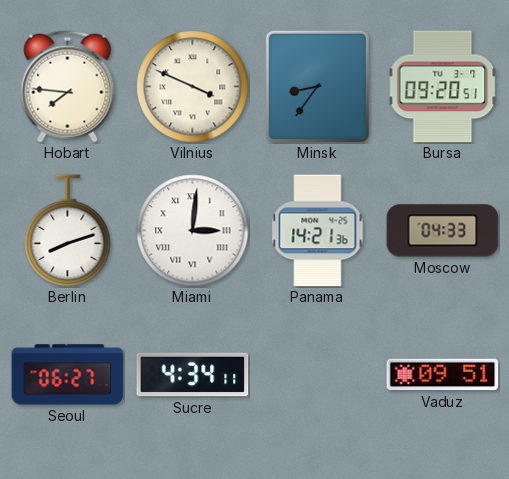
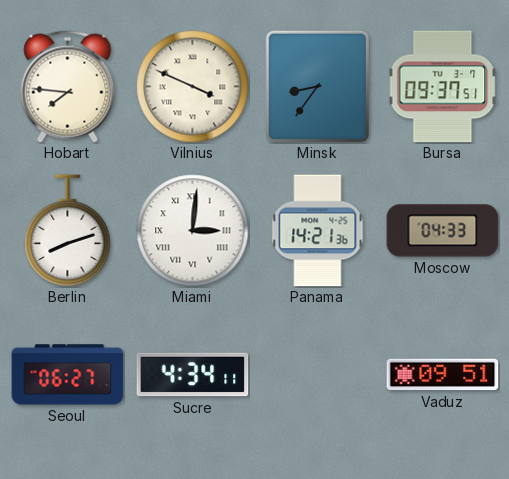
Bursa: 09:20 -> 09:37 (443, 87)
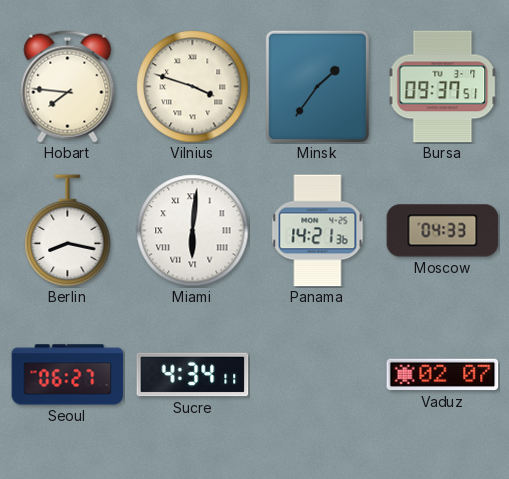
Vilnius: 3:49 -> 3:48 (193, 87)
Minsk: 8:36 -> 1:36 (317, 86)
Berlin: 8:12 -> 8:17 (68, 231)
Miami: 3:01 -> 6:01 (193, 231)
Vaduz: 09:51 -> 02:07 (443, 375)
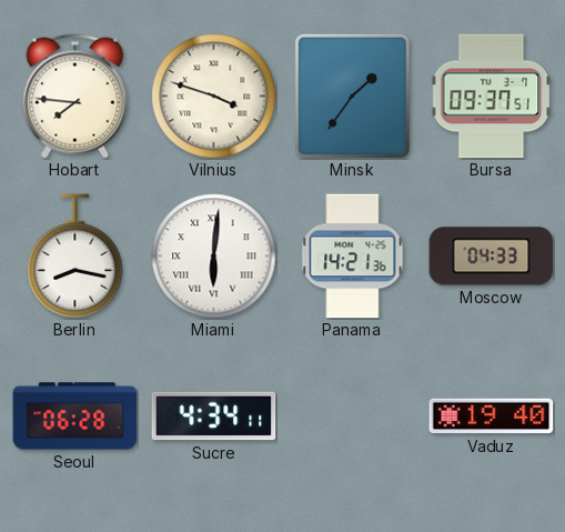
Seoul: 06:27 -> 06:28 (75, 416)
Vaduz: 02:07 -> 19:40 (492, 416)
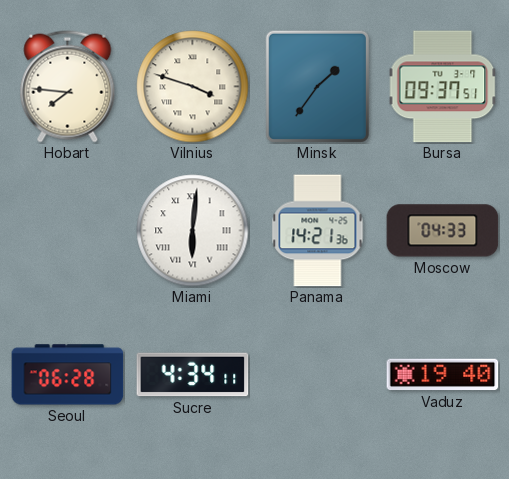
Berlin: 8:17 -> none (75, 257)
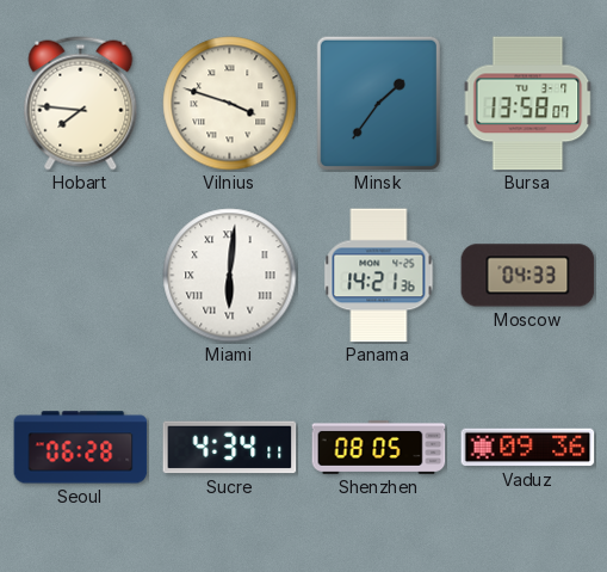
Bursa: 09:37 -> 13:58 (528, 104)
Shenzhen: none -> 08:05 (379, 447)
Vaduz: 19:40 -> 09:36 (528, 448)
